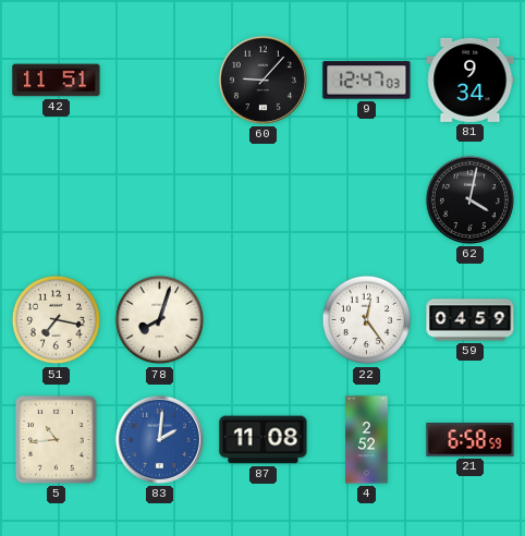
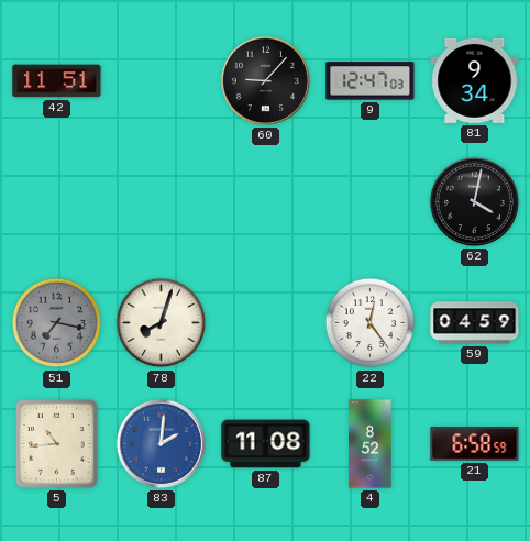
51 dial: cream -> grey (57, 323)
4: 2:52 -> 8:52 (371, 444)
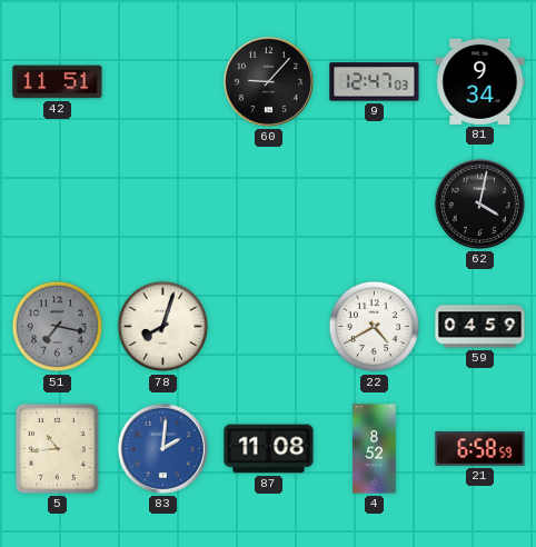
22: 12:24 -> 4:40 (375, 327)
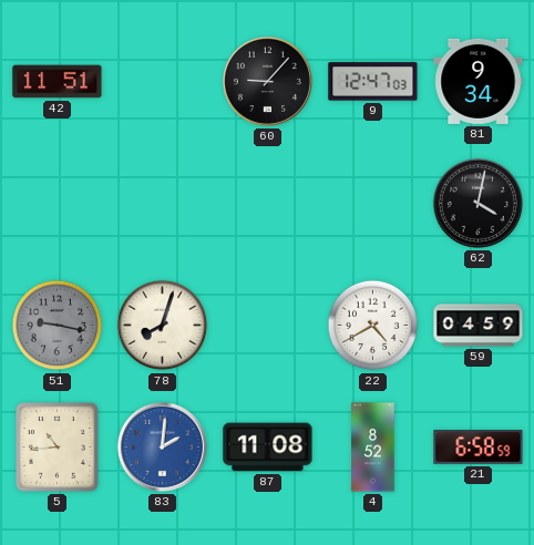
51: 7:17 -> 9:17 (58, 326)
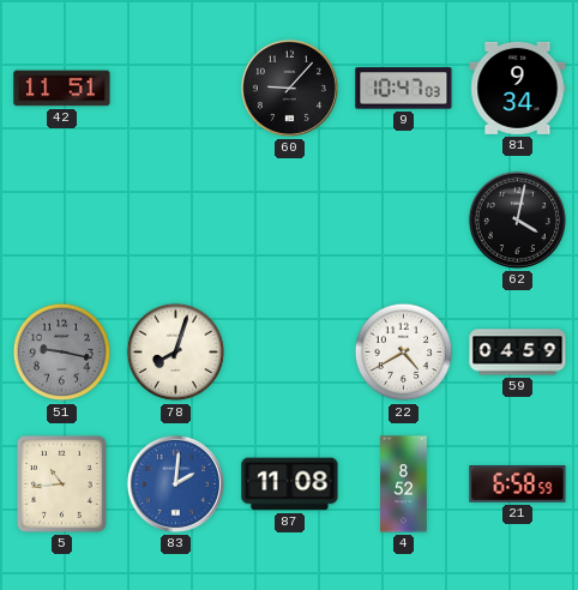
9: 12:47 -> 10:47 (404, 89)
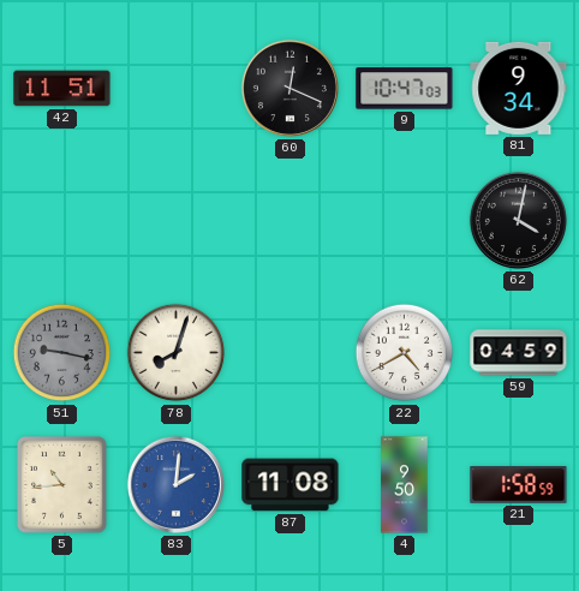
60: 9:07 -> 12:19 (289, 88)
4: 8:52 -> 9:50 (405, 485)
21: 6:58 -> 1:58 (519, 485)
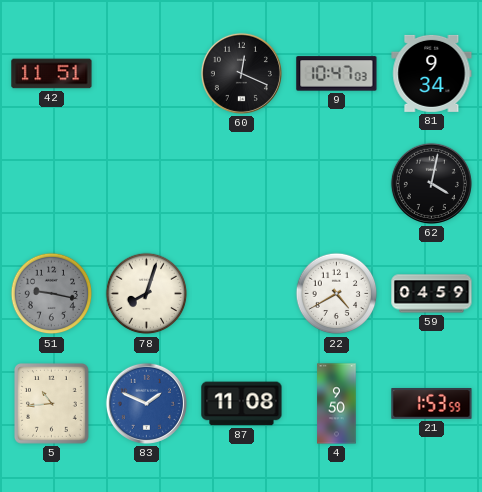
83: 2:01 -> 1:49 (146, 403)
21: 1:58 -> 1:53 (432, 404)
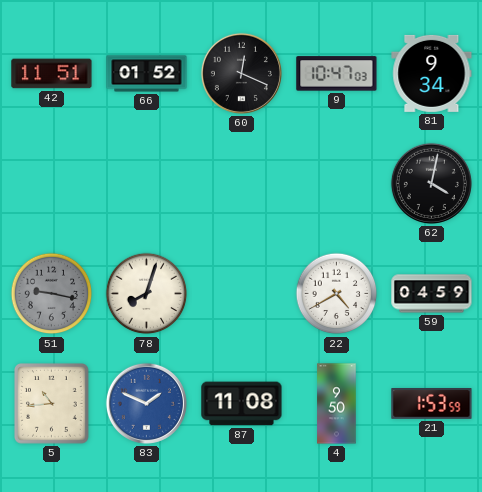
66: none -> 01:52 (147, 74)
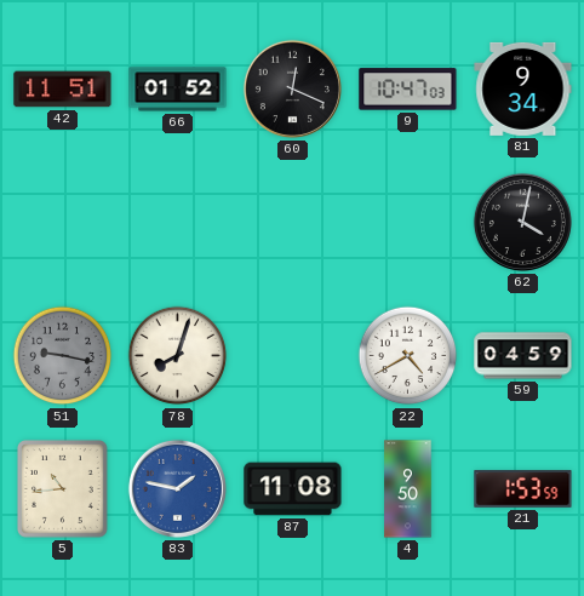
83: 1:49 -> 1:47 (177, 488)
